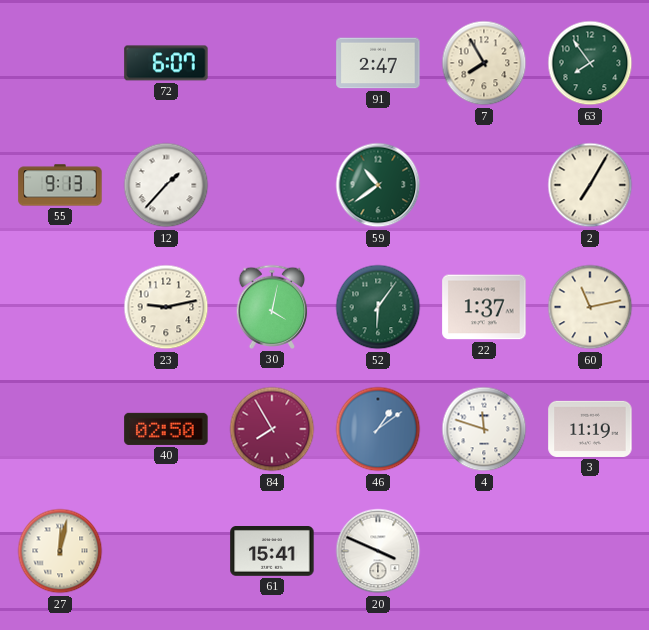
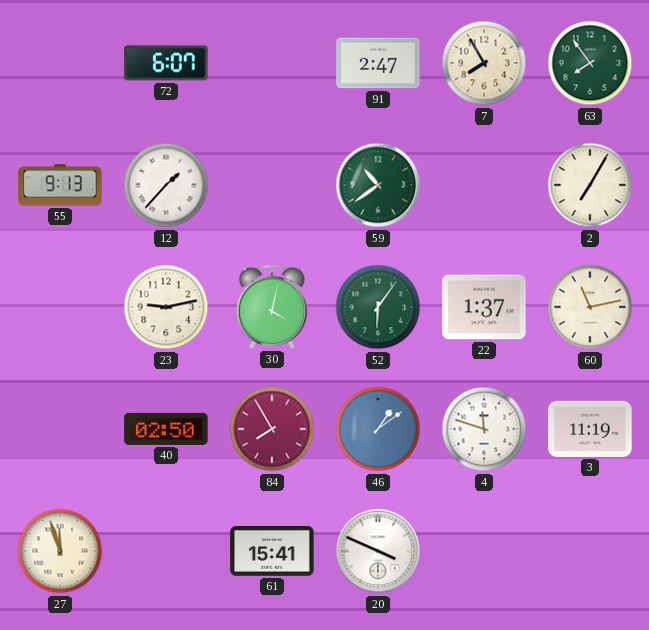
27: 12:02 -> 11:57 (60, 551)
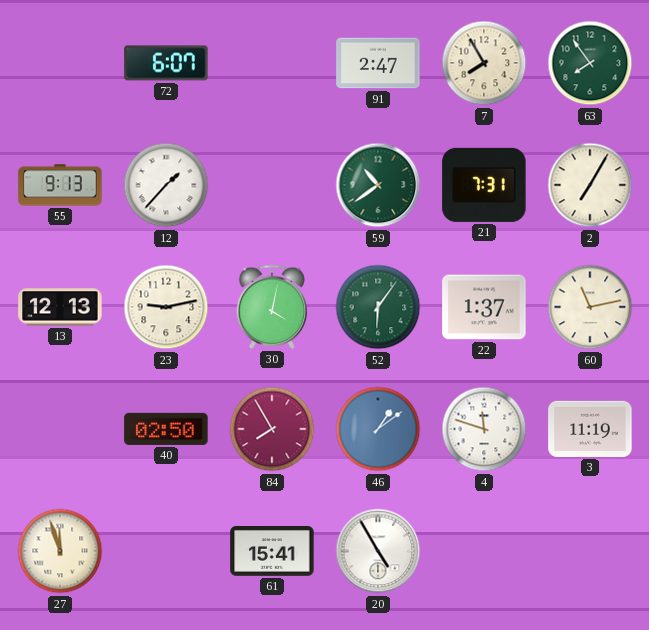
21: none -> 7:31 (484, 185)
13: none -> 12:13 (60, 307)
20: 3:49 -> 4:55 (378, 551)
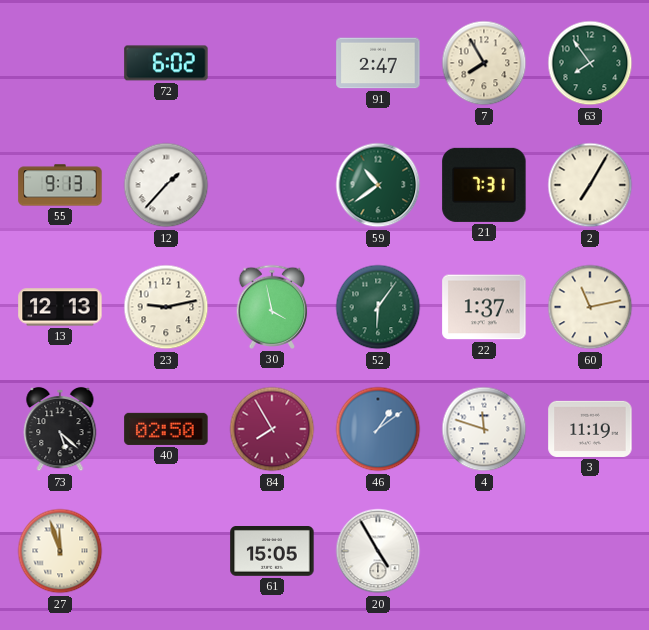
72: 6:07 -> 6:02 (166, 63)
30: 4:02 -> 3:58 (272, 307)
73: none -> 5:22 (60, 429)
61: 15:41 -> 15:05 (272, 552)
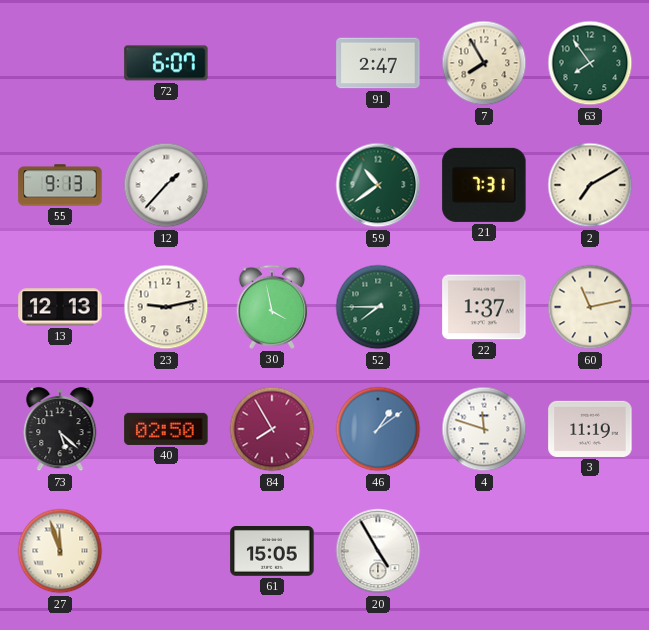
72: 6:02 -> 6:07 (166, 63)
2: 7:05 -> 7:10 (590, 185)
52: 6:06 -> 7:45 (378, 307)
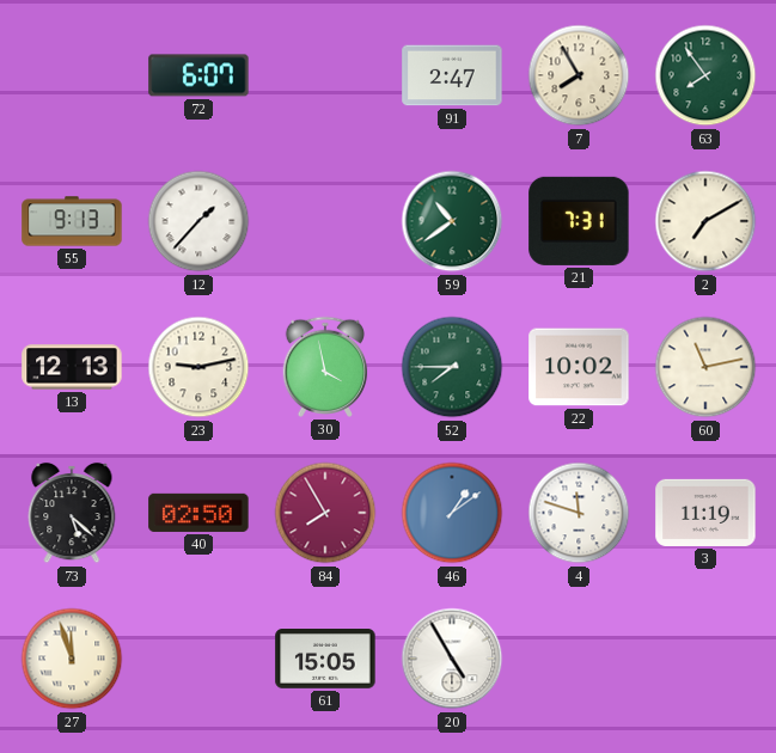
22: 1:37 -> 10:02 (579, 367)
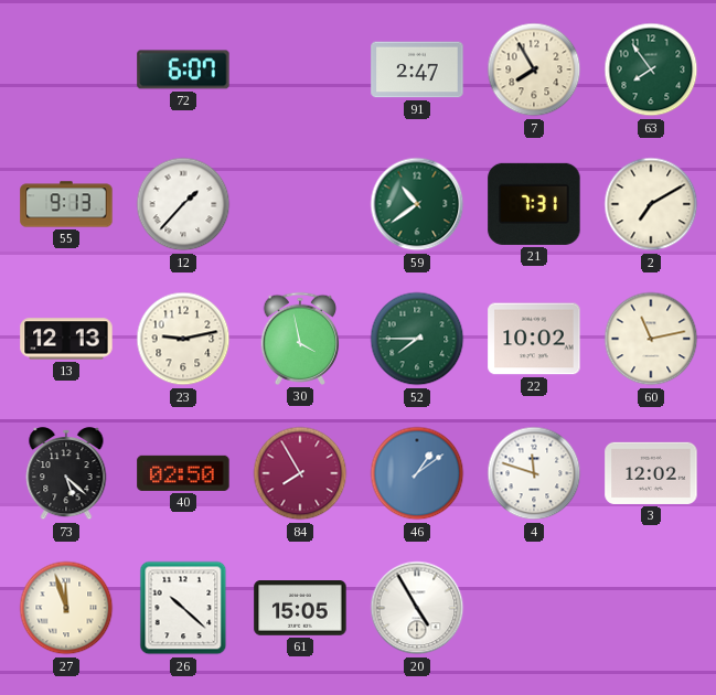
3: 11:19 -> 12:02 (651, 473)
26: none -> 10:22 (183, 608)
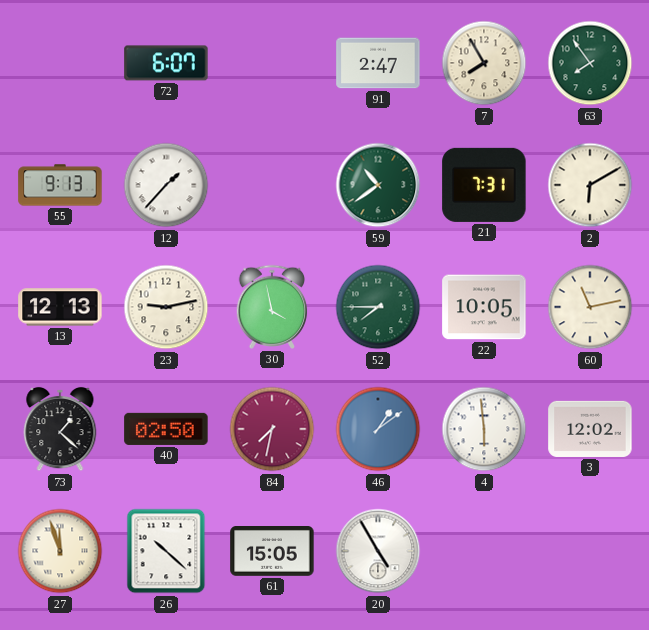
2: 7:10 -> 6:10 (590, 185)
22: 10:02 -> 10:05 (484, 307)
73: 5:22 -> 1:22 (60, 429)
84: 7:55 -> 7:32 (272, 429)
4: 11:48 -> 5:59 (484, 429)
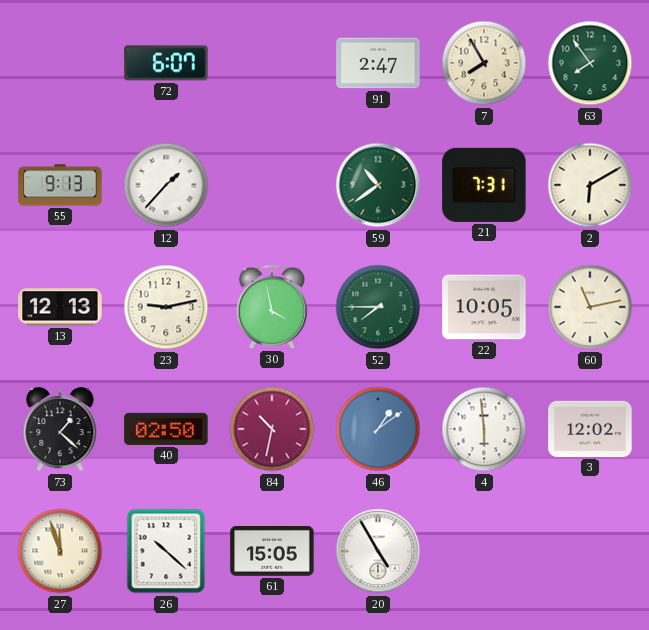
84: 7:32 -> 10:32 (272, 429)
